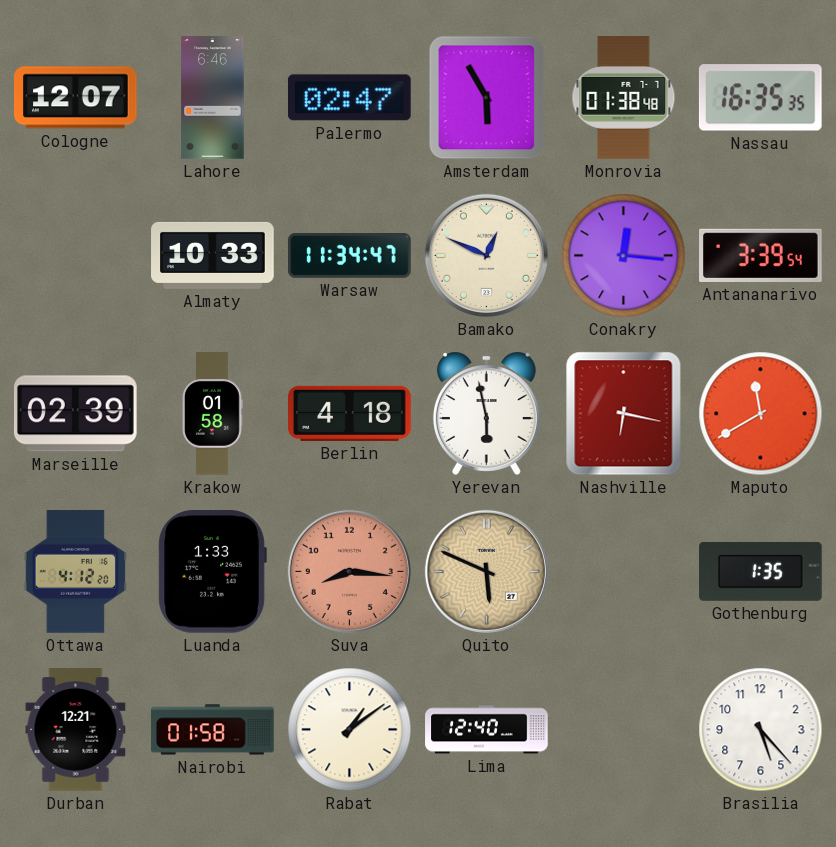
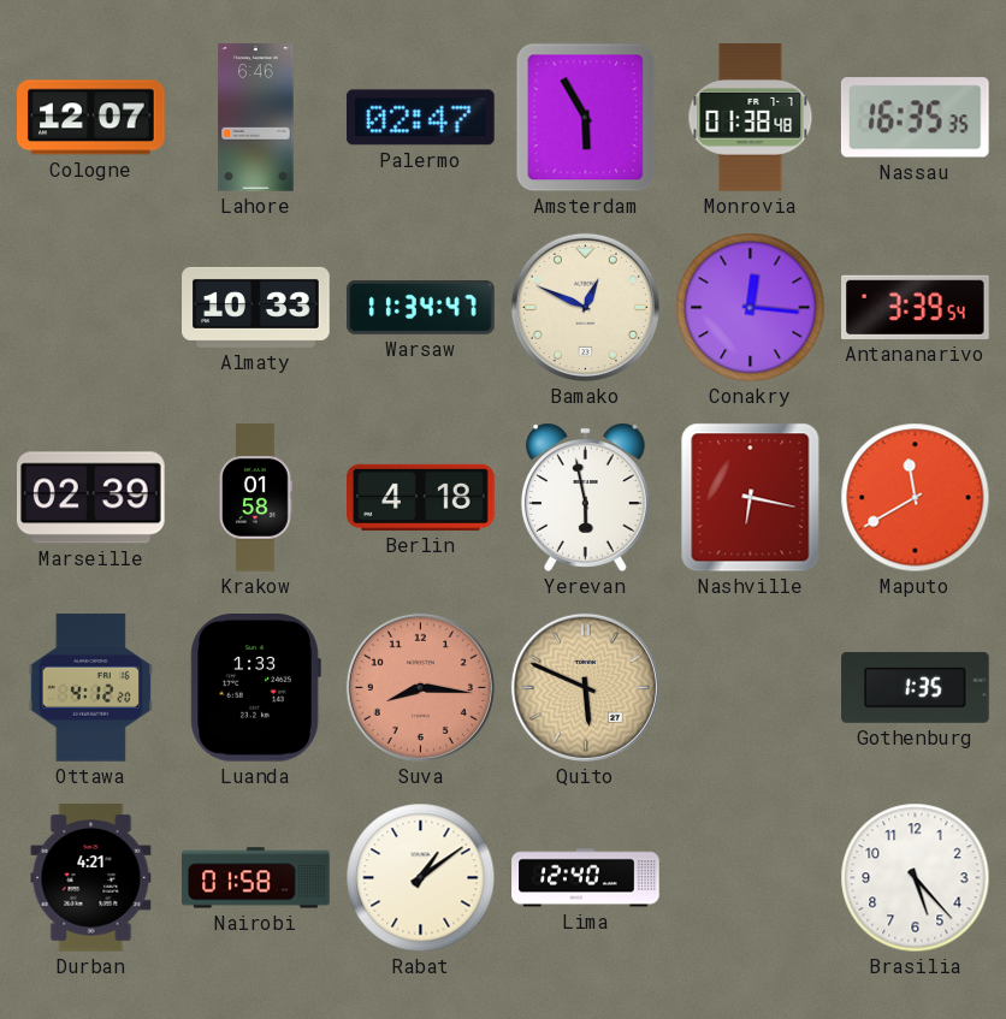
Durban: 12:21 -> 4:21 (91, 878)
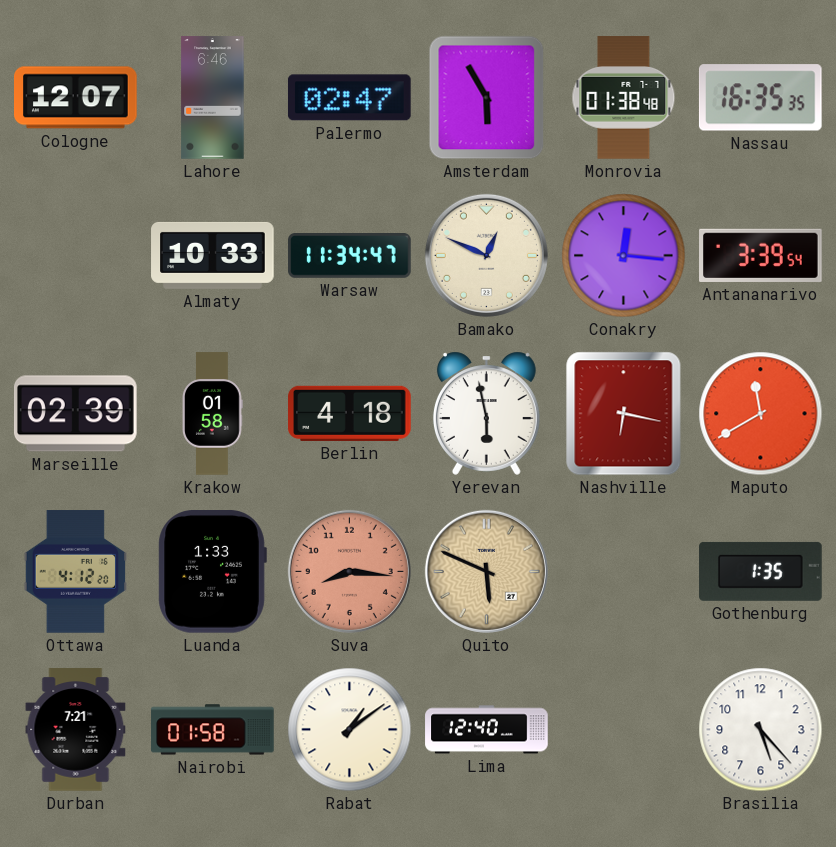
Durban: 4:21 -> 7:21 (76, 730)
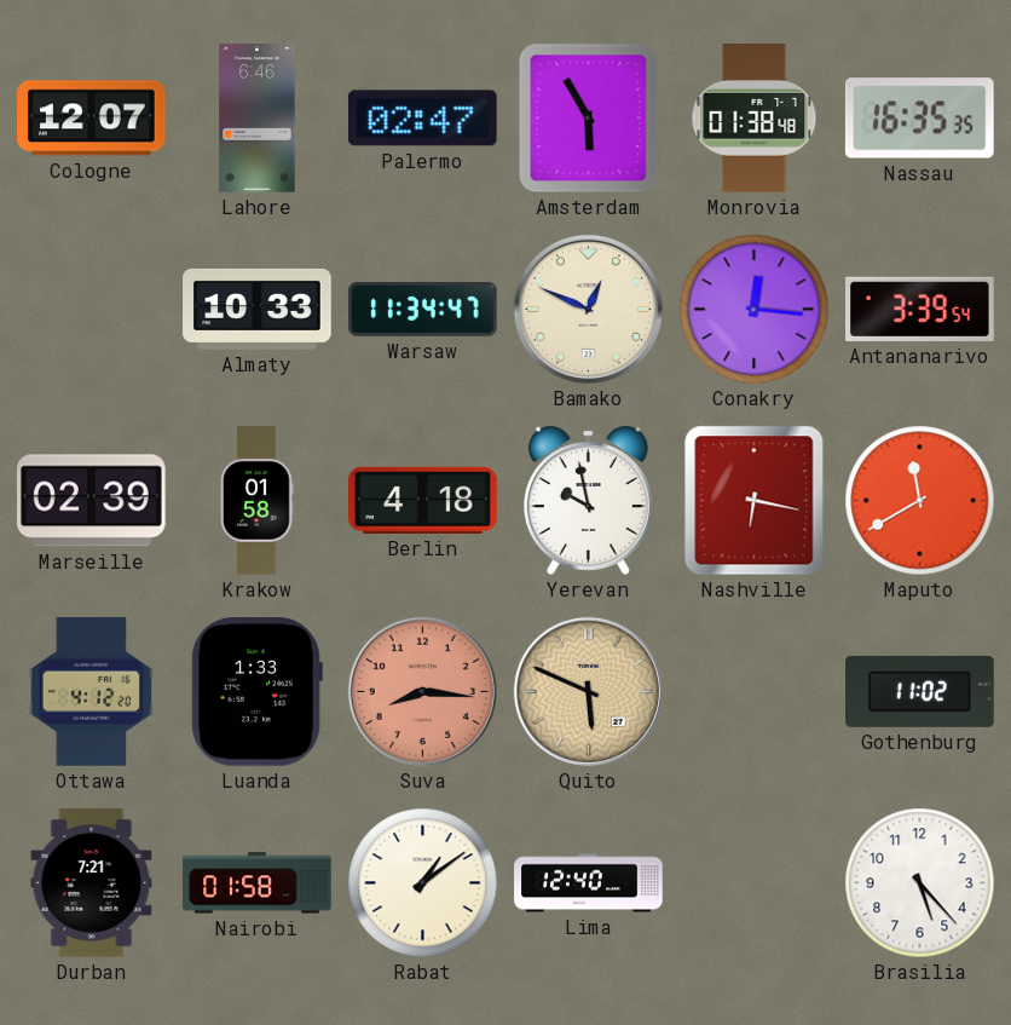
Yerevan: 5:58 -> 9:58 (588, 500)
Gothenburg: 1:35 -> 11:02 (920, 691)
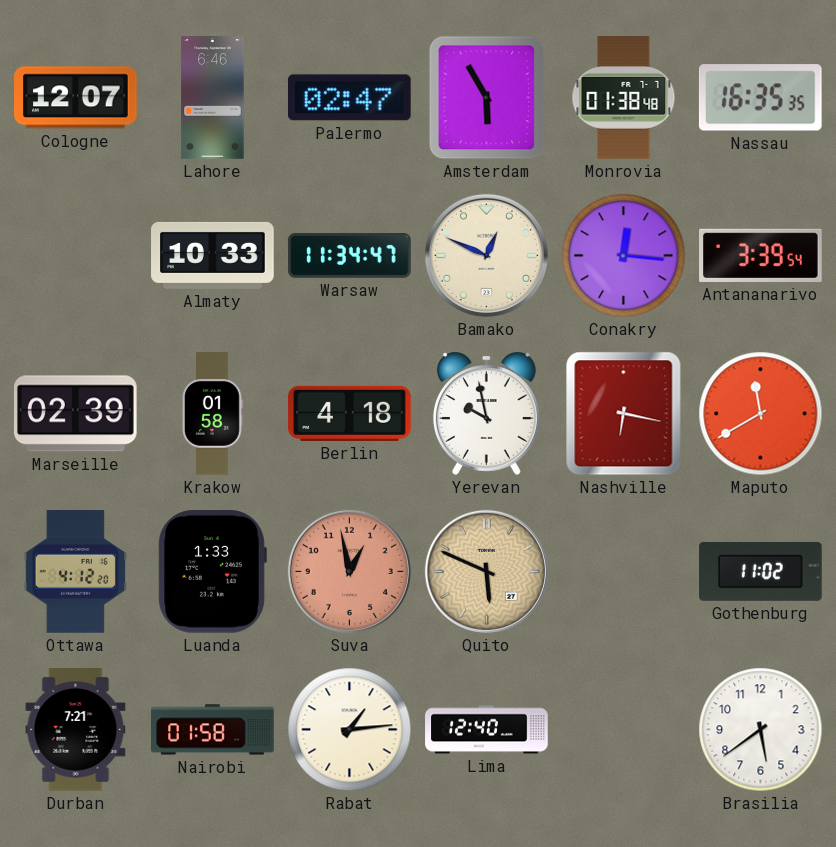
Suva: 8:16 -> 12:58 (349, 571)
Rabat: 1:09 -> 1:14 (350, 730)
Brasilia: 5:23 -> 5:39 (761, 730)
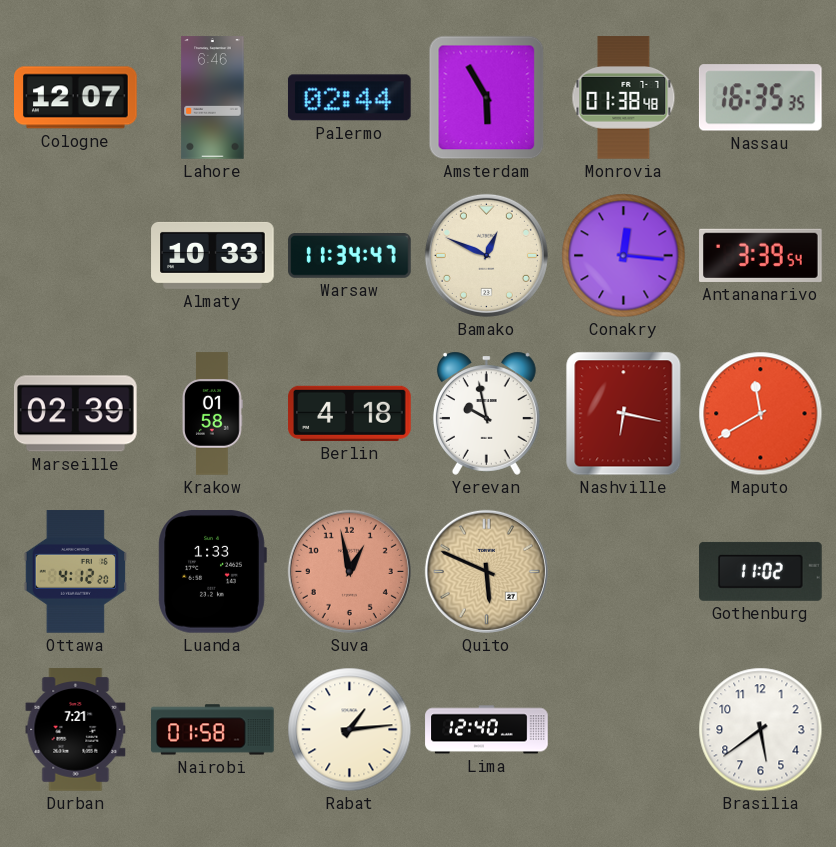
Palermo: 02:47 -> 02:44 (350, 98)
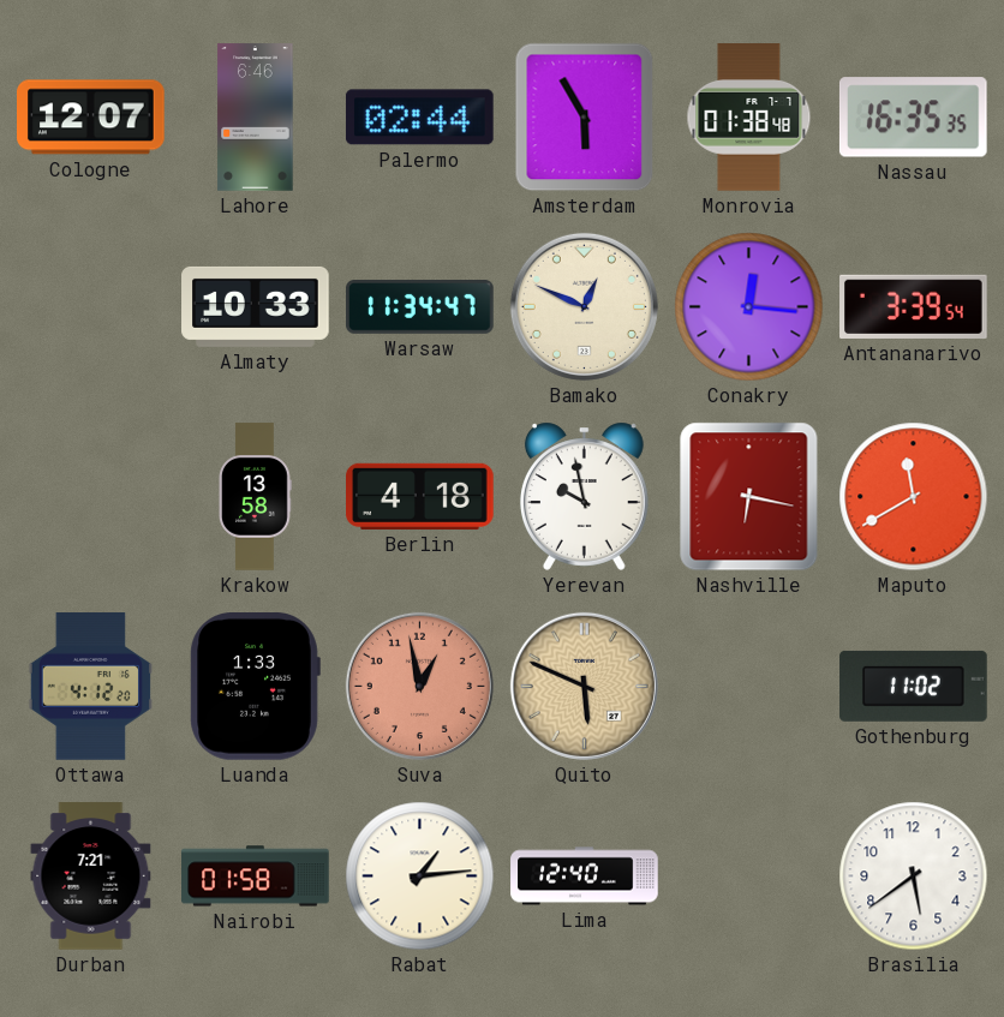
Marseille: 02:39 -> none (76, 414)
Krakow: 01:58 -> 13:58 (256, 497)
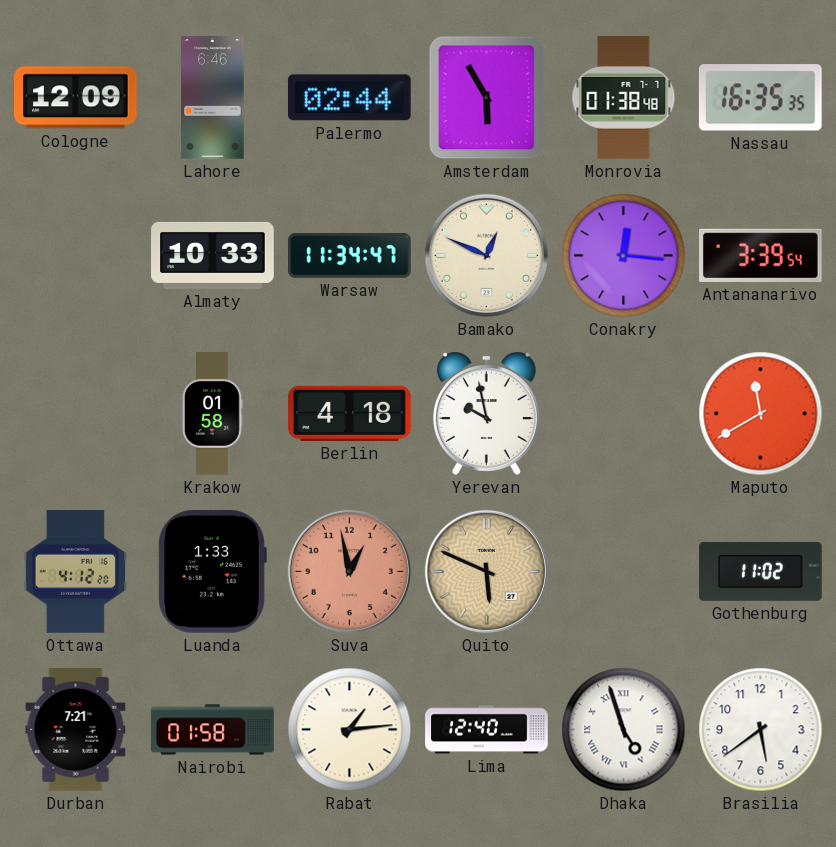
Cologne: 12:07 -> 12:09 (76, 98)
Krakow: 13:58 -> 01:58 (213, 414)
Nashville: 6:17 -> none (749, 497)
Dhaka: none -> 4:57 (624, 730)
